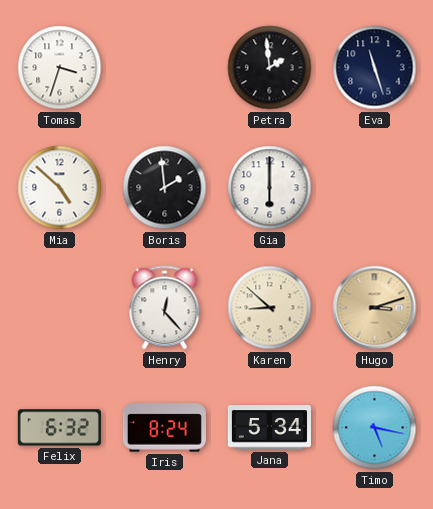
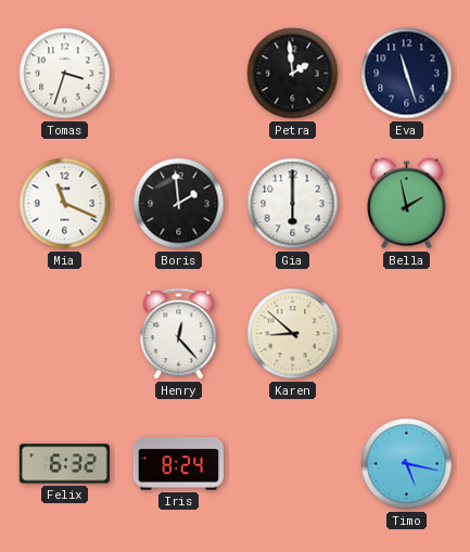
Mia: 4:52 -> 11:19 (65, 204)
Bella: none -> 1:58 (406, 204)
Hugo: 3:12 -> none (375, 308)
Jana: 5:34 -> none (269, 428)
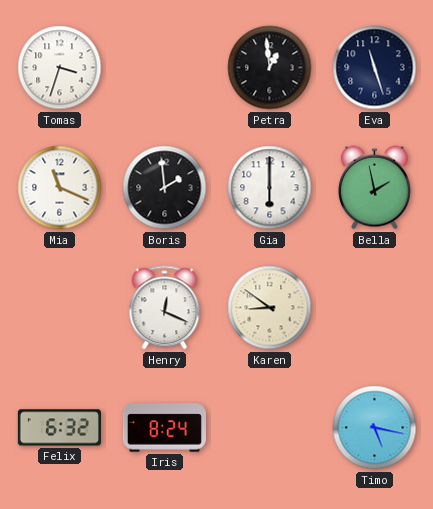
Petra: 1:59 -> 12:59 (270, 68)
Henry: 12:23 -> 12:19 (165, 308)
Karen: 8:52 -> 8:51 (270, 308)
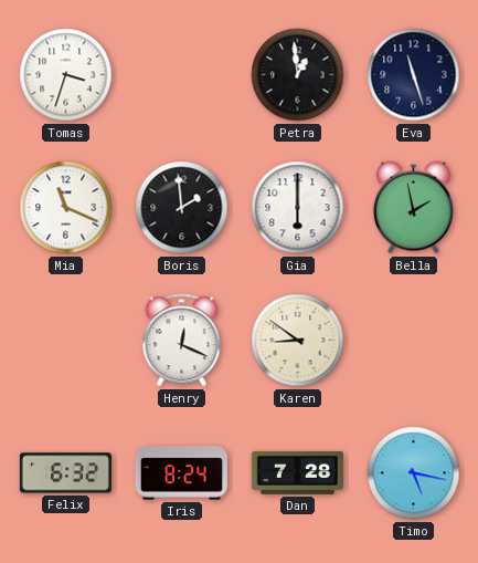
Dan: none -> 7:28 (297, 472)
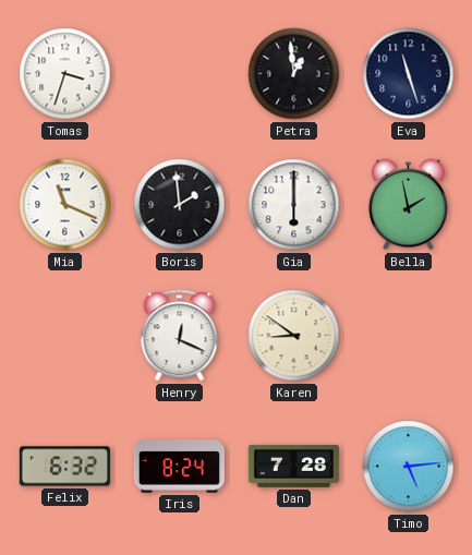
Timo: 5:17 -> 5:14 (409, 467)
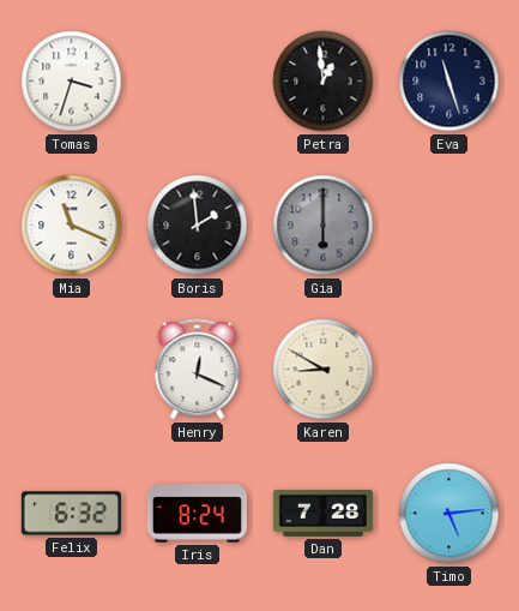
Gia dial: white -> grey (324, 226)
Bella: 1:58 -> none (408, 205)
Karen: 8:51 -> 8:50 (324, 370)
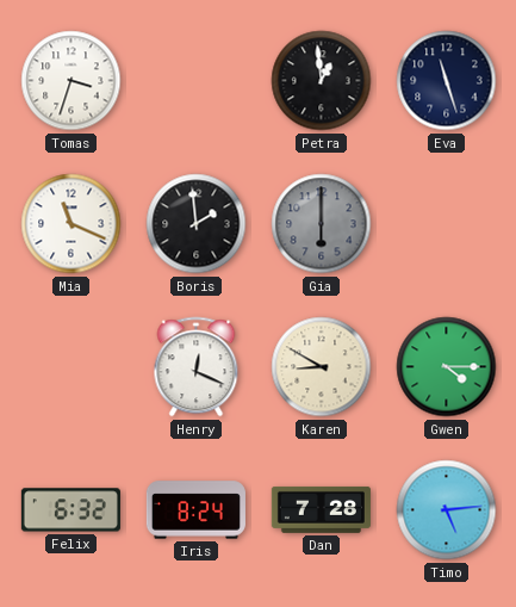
Gwen: none -> 4:15 (447, 367)
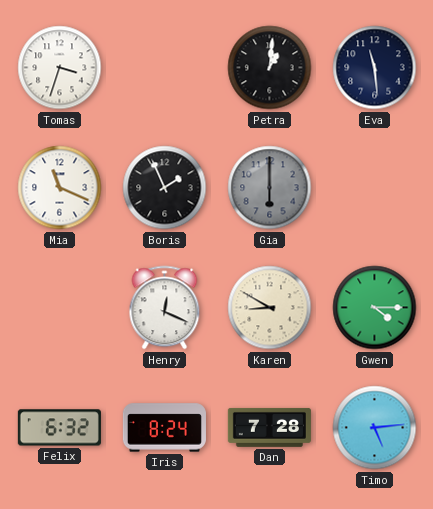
Petra: 12:59 -> 1:01 (270, 68)
Eva: 11:27 -> 11:29 (375, 68)
Boris: 1:59 -> 1:56 (165, 188)
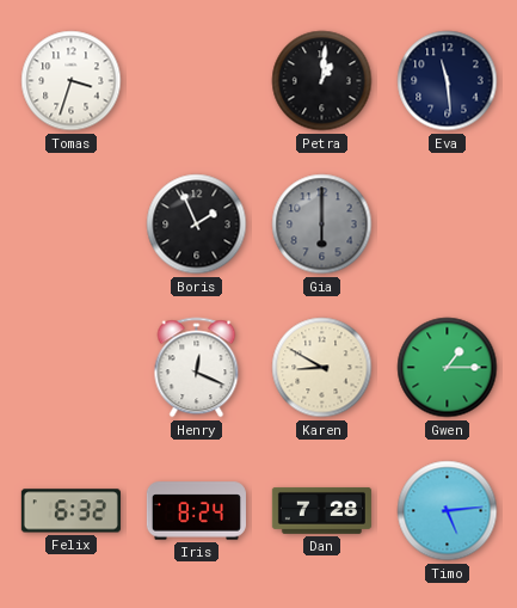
Mia: 11:19 -> none (60, 188)
Gwen: 4:15 -> 1:15 (448, 368)
